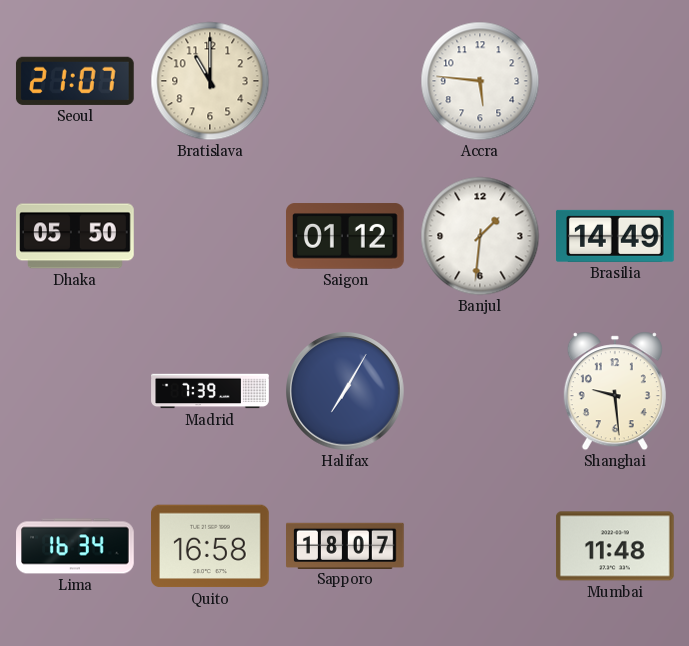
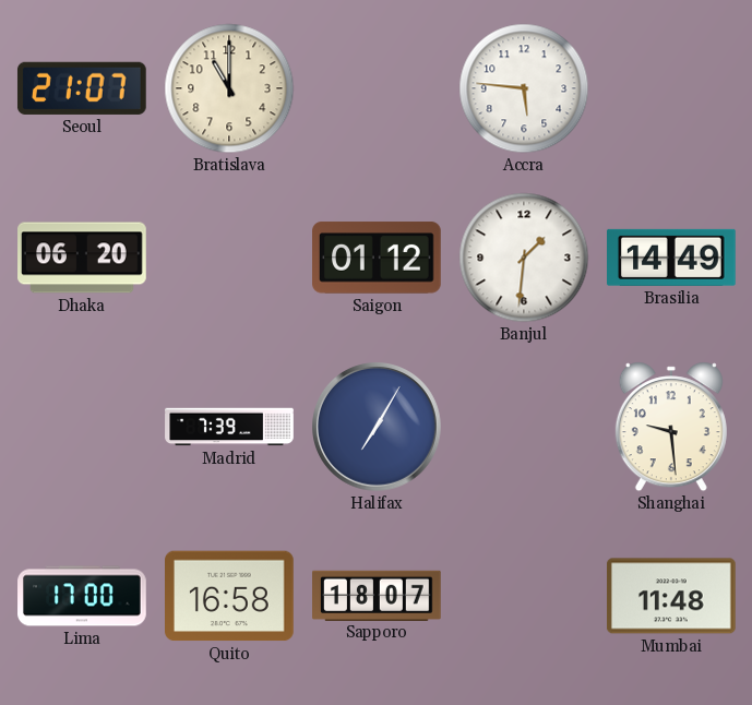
Dhaka: 05:50 -> 06:20 (82, 258)
Lima: 16:34 -> 17:00 (82, 596)
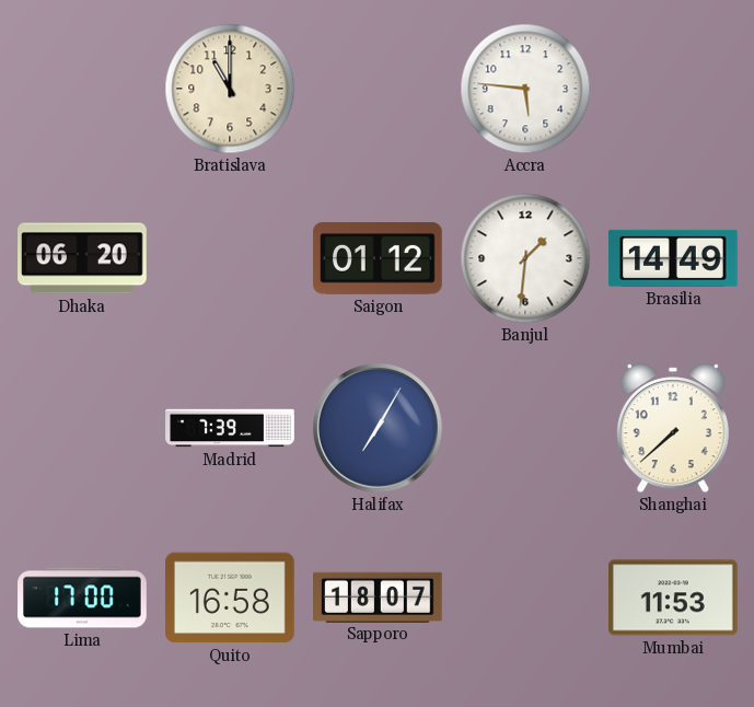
Seoul: 21:07 -> none (82, 88)
Shanghai: 9:29 -> 7:38 (673, 428)
Mumbai: 11:48 -> 11:53 (674, 598)
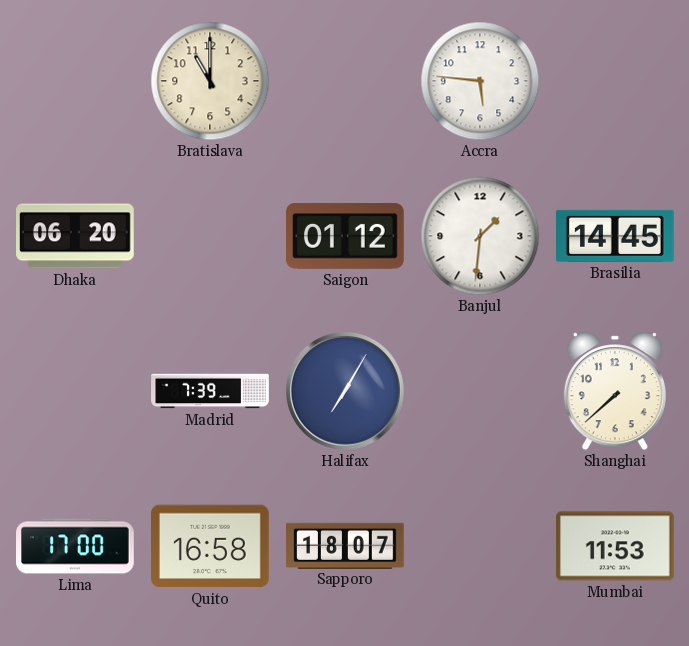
Brasilia: 14:49 -> 14:45 (616, 236)
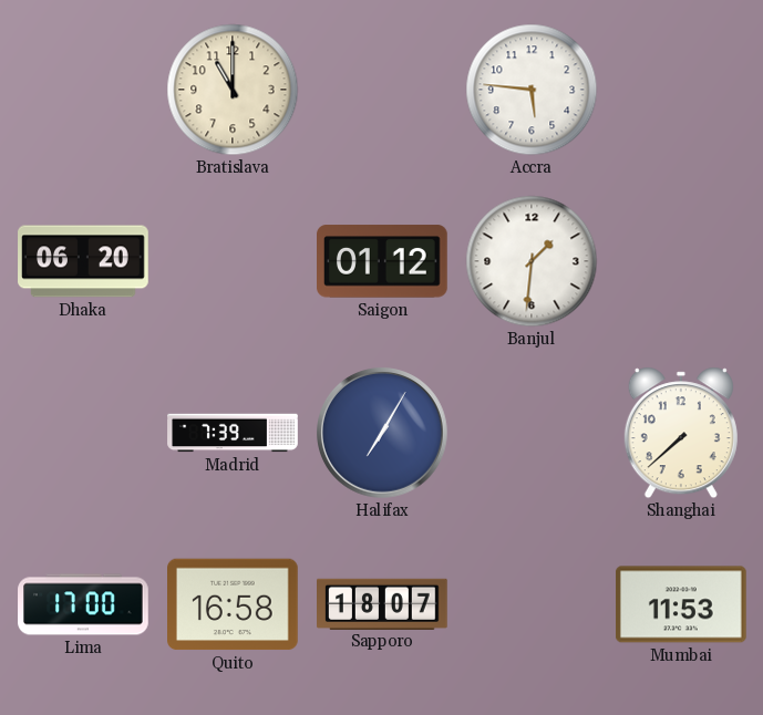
Brasilia: 14:45 -> none (616, 236)
